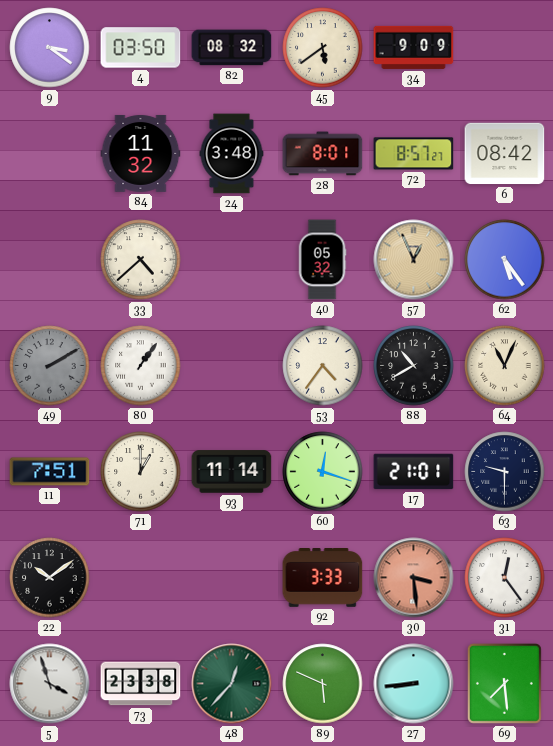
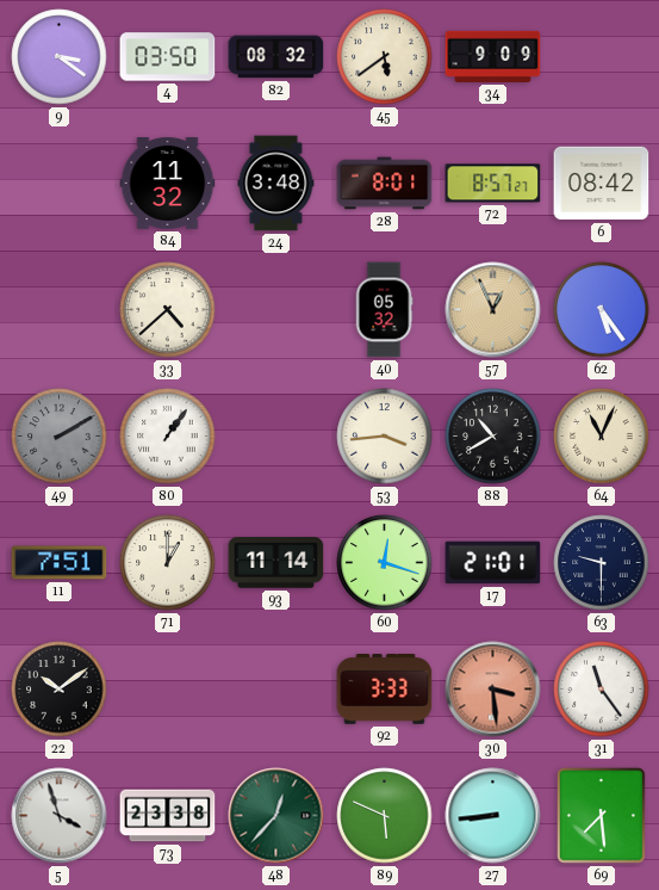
53: 4:36 -> 3:44 (385, 437)
31: 12:24 -> 11:24 (602, 690)
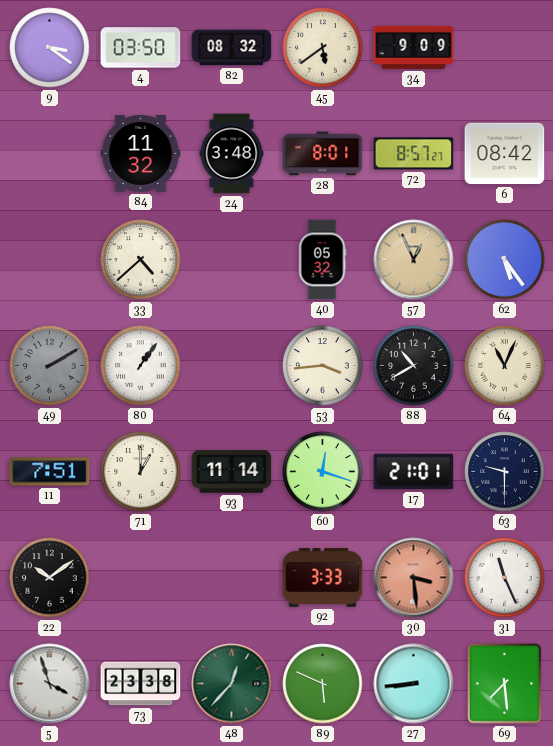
31: 11:24 -> 11:26 (505, 578)
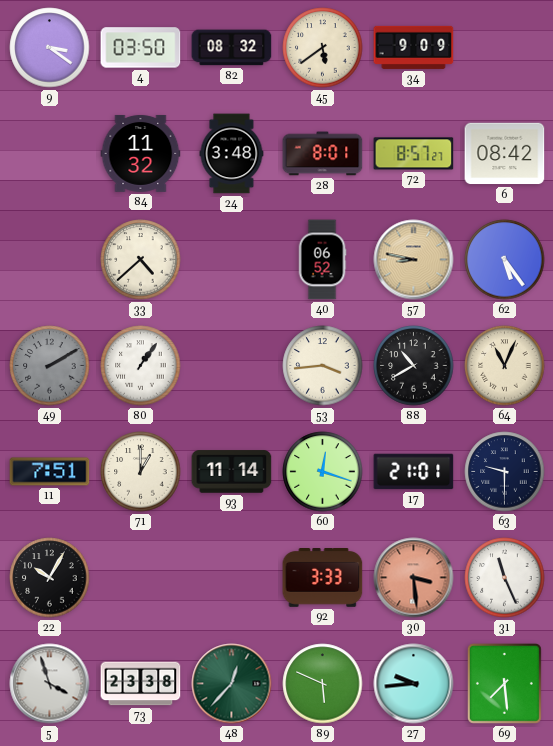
40: 05:32 -> 06:52 (322, 260)
57: 12:56 -> 8:47 (414, 260)
22: 10:09 -> 10:05 (50, 578)
27: 8:44 -> 9:44 (414, 684)
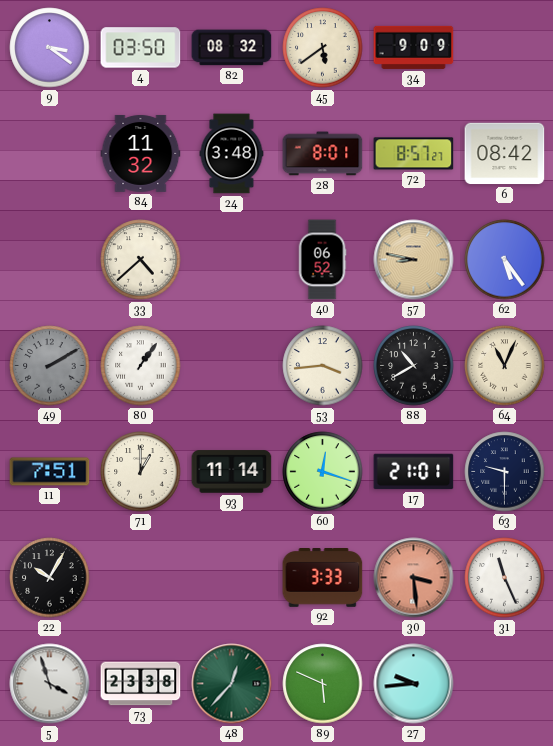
69: 7:29 -> none (504, 683)
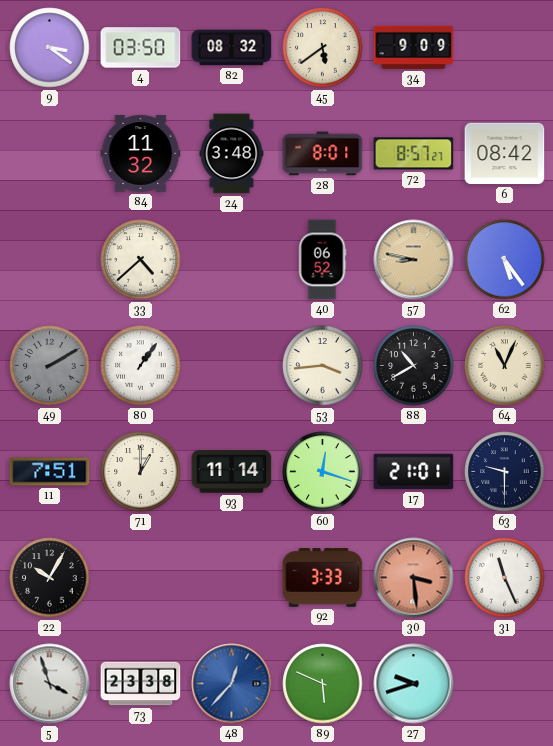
48 dial: green -> blue (232, 684)
27: 9:44 -> 9:42 (414, 684)
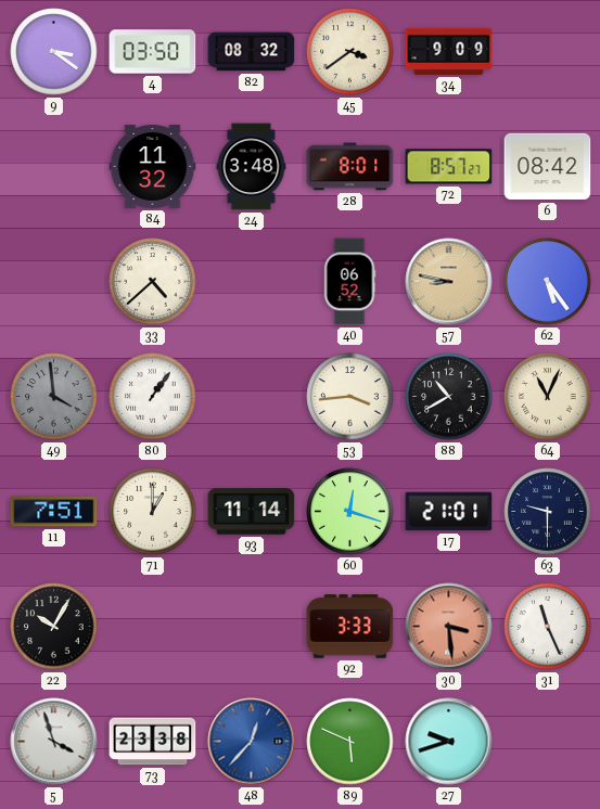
45: 5:39 -> 3:39 (350, 52)
49: 2:10 -> 3:59 (54, 397)
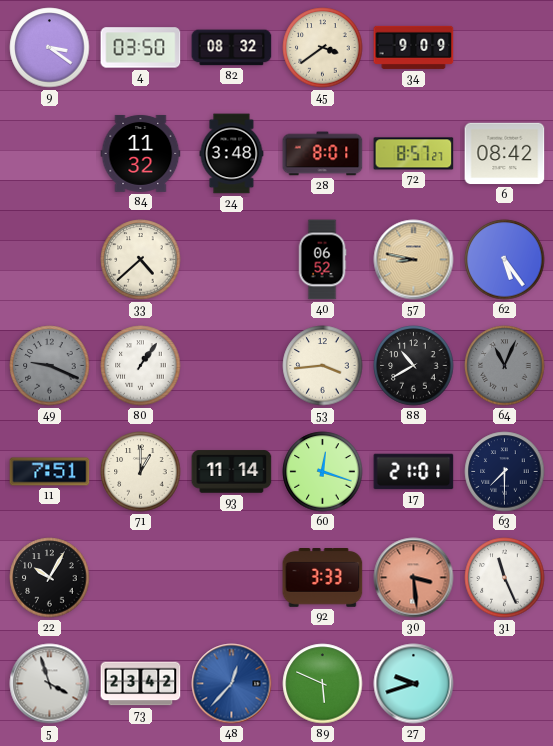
49: 3:59 -> 9:19 (50, 366)
64 dial: cream -> grey (505, 366)
63: 9:30 -> 7:30 (505, 472)
73: 23:38 -> 23:42 (141, 684)
